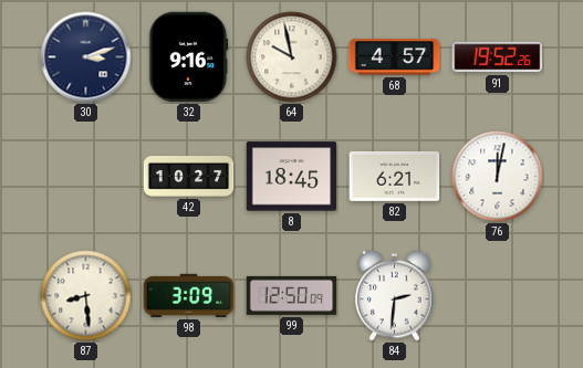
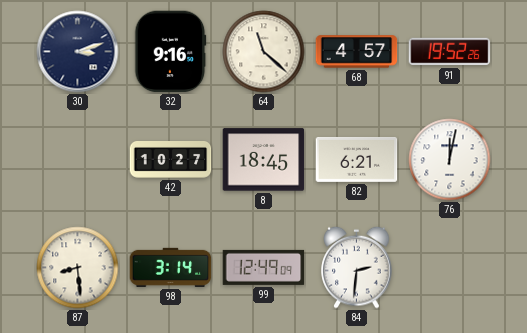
64: 9:58 -> 11:22 (264, 52)
98: 3:09 -> 3:14 (171, 267)
99: 12:50 -> 12:49 (264, 267)
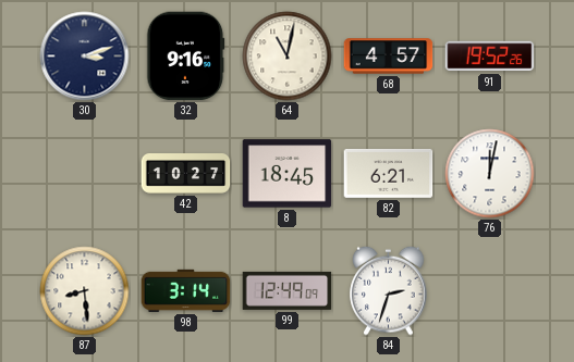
64: 11:22 -> 11:02 (288, 57)
84: 2:31 -> 2:33 (389, 290)
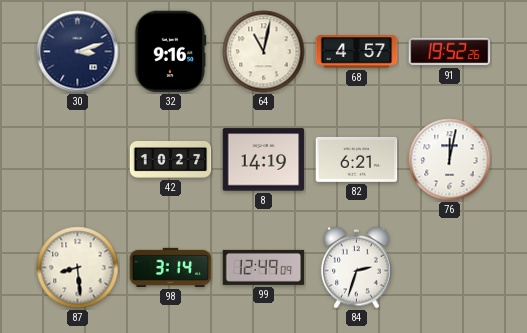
8: 18:45 -> 14:19 (264, 160)
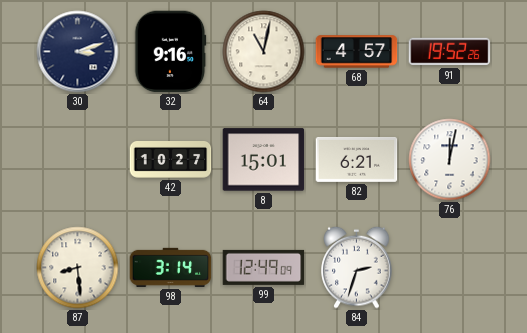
8: 14:19 -> 15:01 (264, 160)
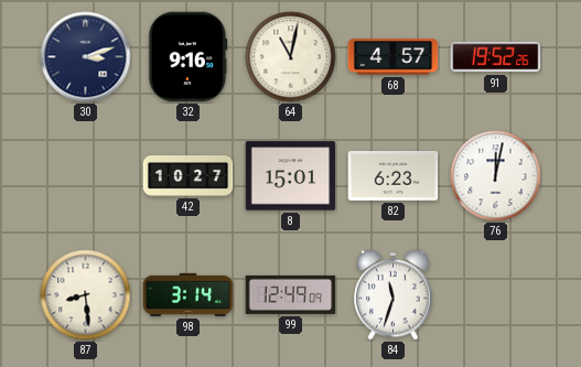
82: 6:21 -> 6:23 (394, 175)
84: 2:33 -> 11:33 (394, 294)
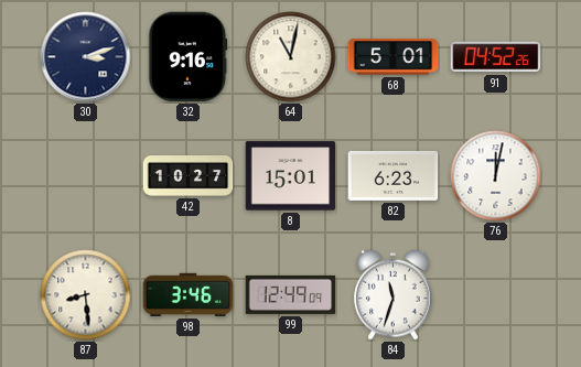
68: 4:57 -> 5:01 (394, 57)
91: 19:52 -> 04:52 (496, 57)
98: 3:14 -> 3:46 (189, 294)
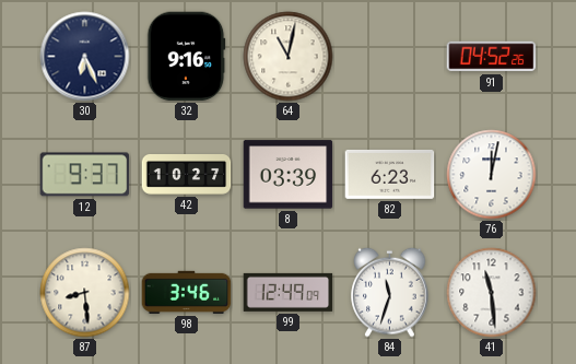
30: 3:12 -> 6:26 (85, 57)
68: 5:01 -> none (394, 57)
12: none -> 9:37 (85, 175)
8: 15:01 -> 03:39 (289, 175)
41: none -> 11:29 (492, 293)
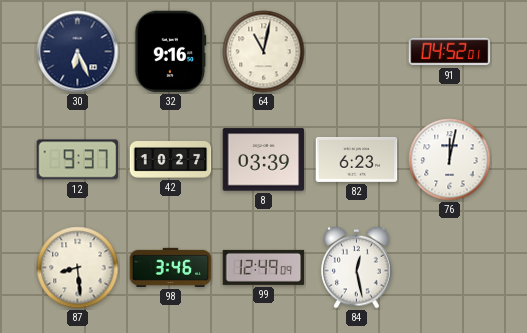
91: 04:52:26 -> 04:52:01 (450, 52)
84: 11:33 -> 12:28 (357, 267)
41: 11:29 -> none (492, 293)
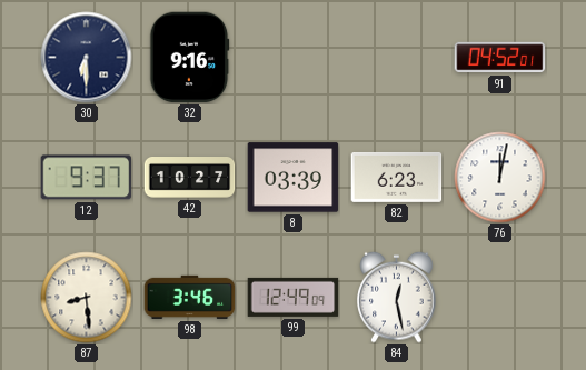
30: 6:26 -> 6:30 (87, 58)
64: 11:02 -> none (264, 52)
